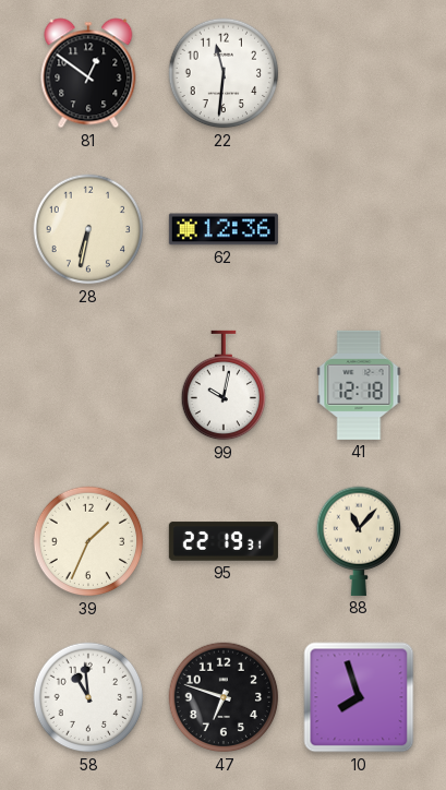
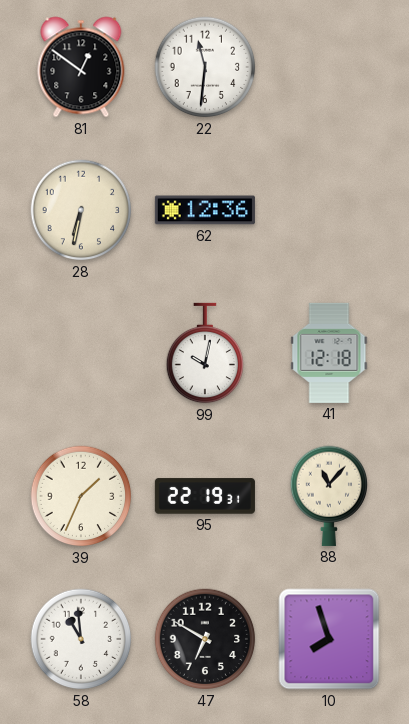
47: 6:48 -> 6:50 (205, 639)
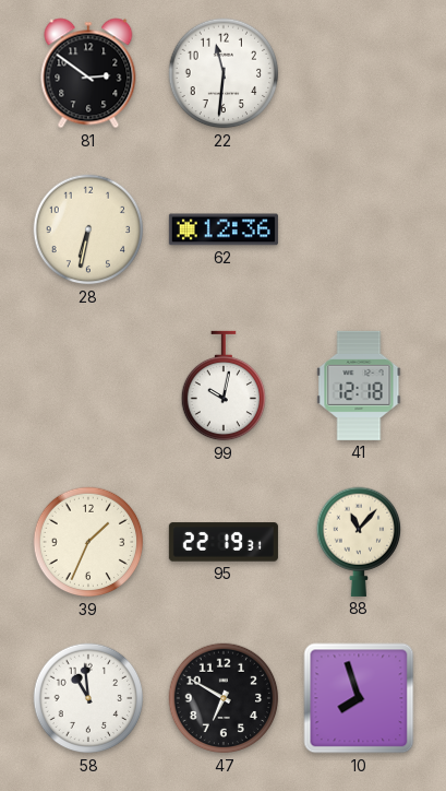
81: 12:51 -> 2:51 (88, 73)
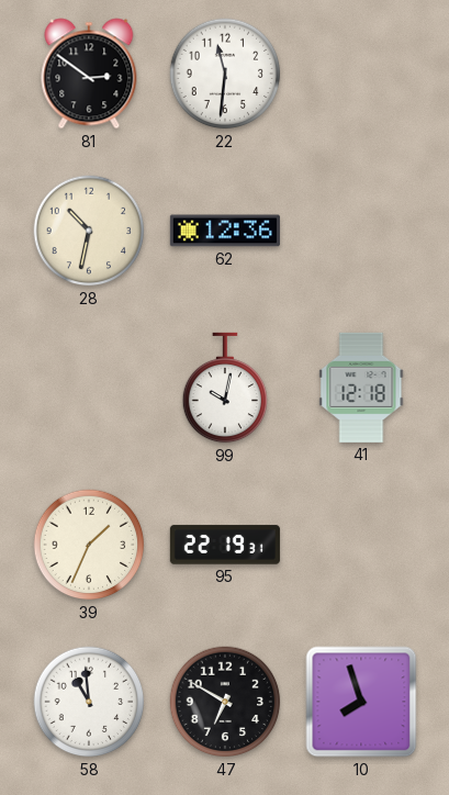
28: 6:32 -> 10:32 (89, 231)
88: 11:07 -> none (358, 542)
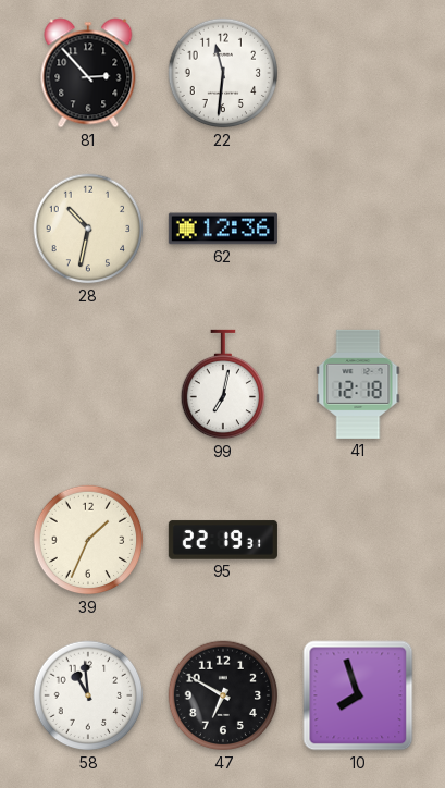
81: 2:51 -> 2:53 (88, 73)
99: 10:02 -> 7:02 (222, 384)
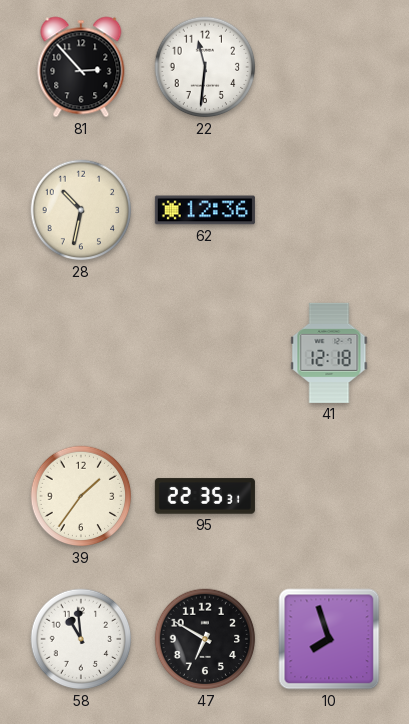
99: 7:02 -> none (222, 384)
39: 1:34 -> 1:36 (81, 496)
95: 22:19 -> 22:35 (205, 496)
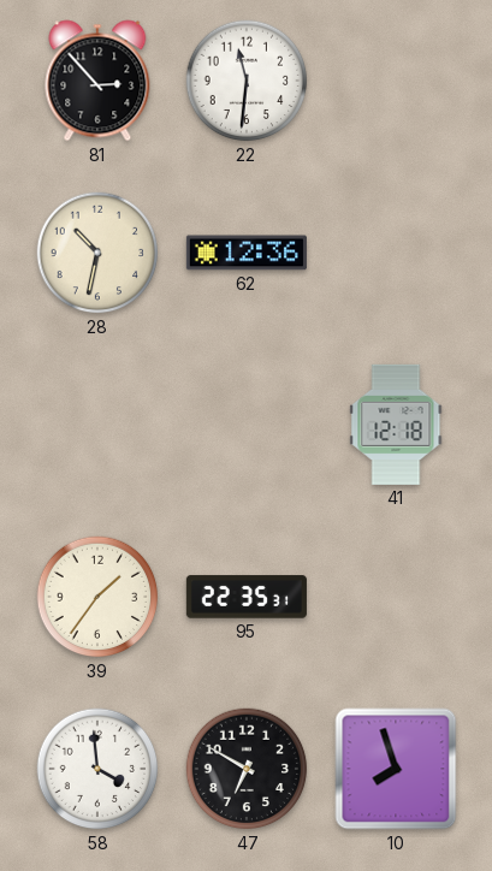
58: 10:59 -> 3:59 (97, 769)
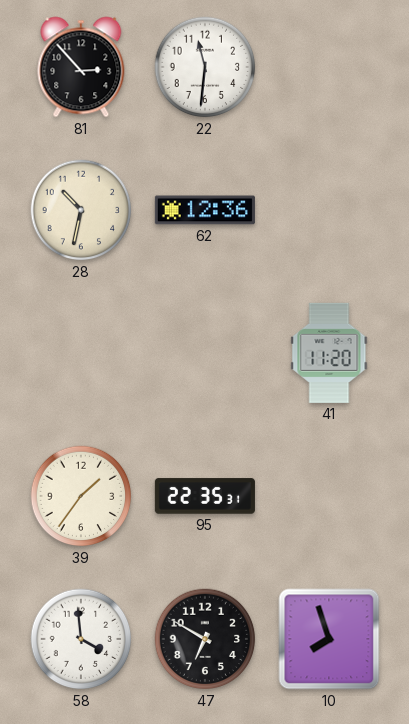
41: 12:18 -> 11:20 (329, 353)
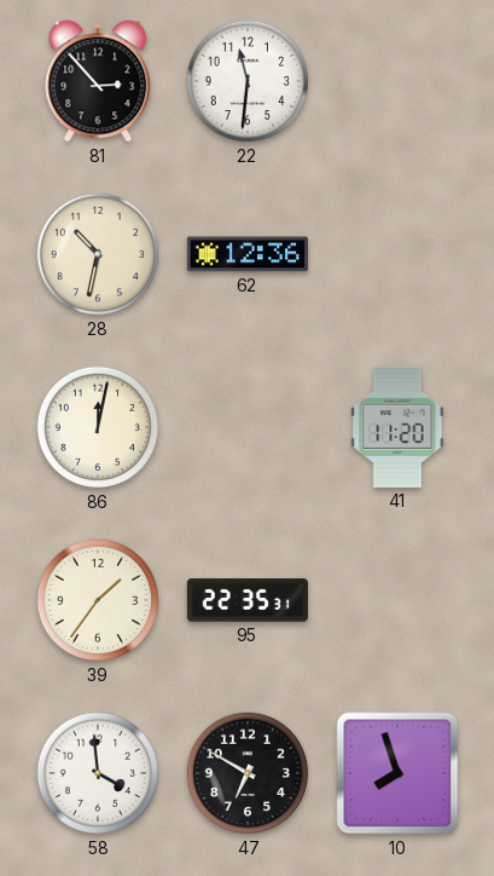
86: none -> 12:02 (98, 427)
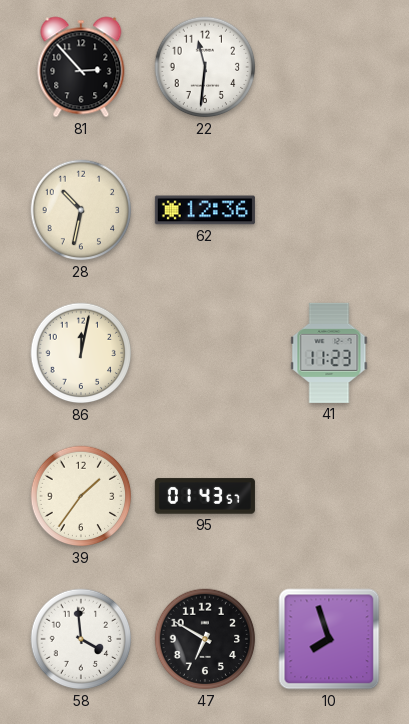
41: 11:20 -> 11:23 (329, 353)
95: 22:35 -> 01:43 (205, 496)
